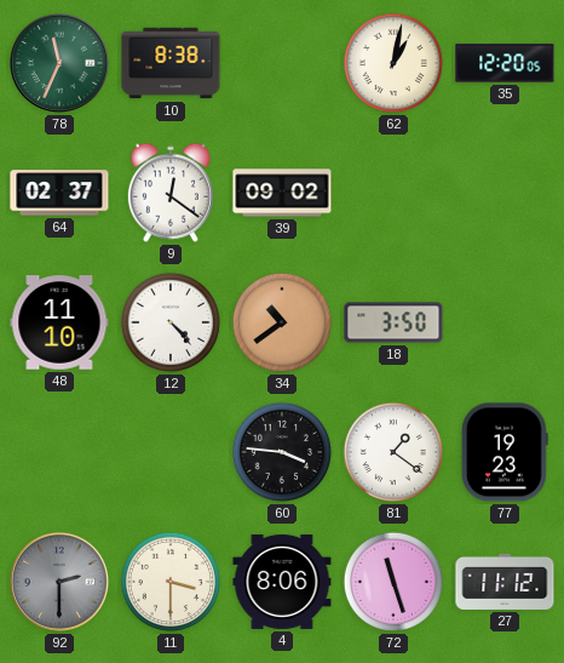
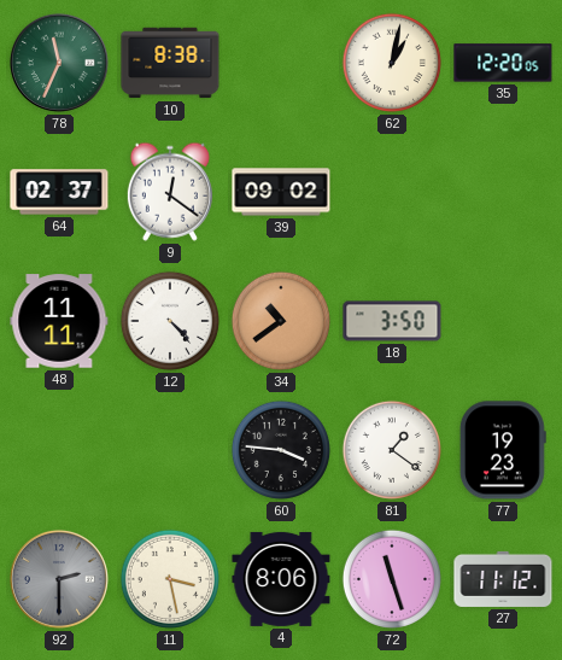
48: 11:10 -> 11:11 (59, 321)
11: 3:30 -> 3:28 (170, 579)
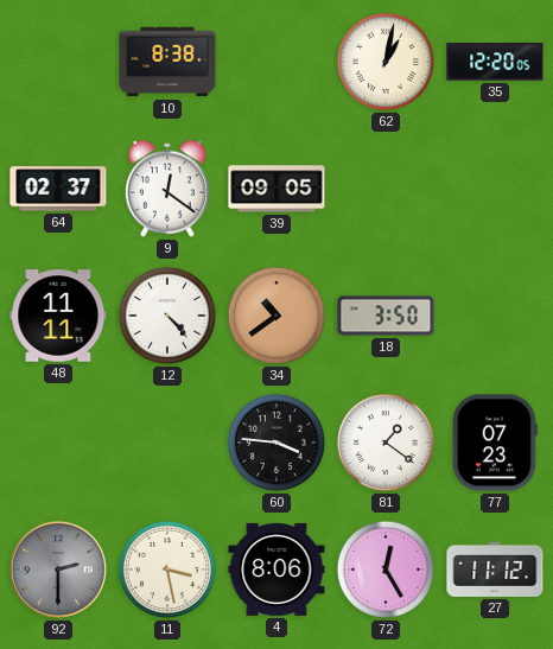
78: 11:34 -> none (59, 63)
39: 09:02 -> 09:05 (276, 189)
77: 19:23 -> 07:23 (495, 443)
72: 11:27 -> 12:25 (386, 570)
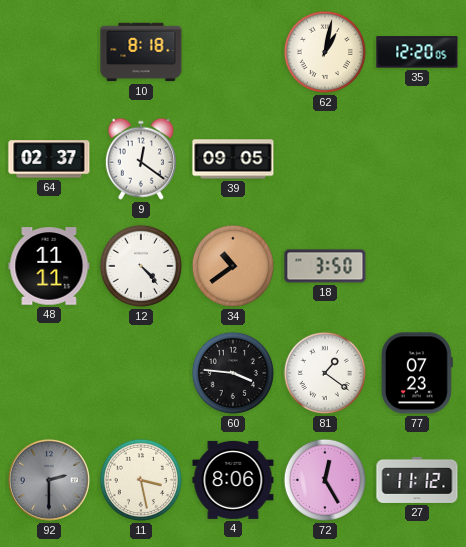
10: 8:38 -> 8:18 (141, 52)
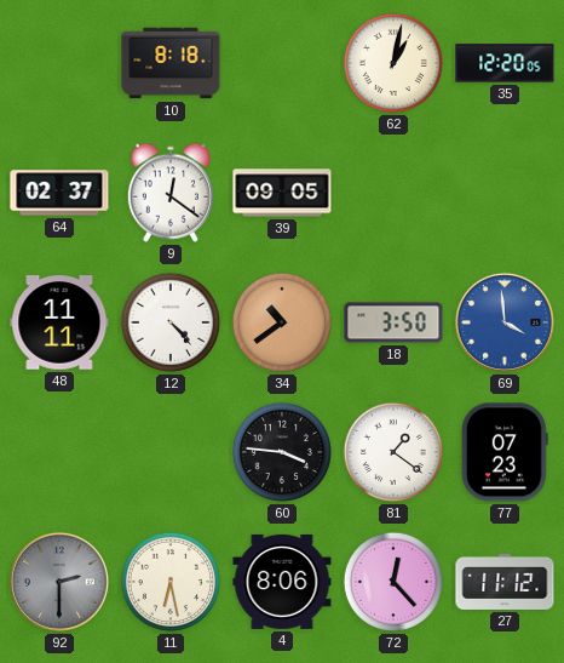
69: none -> 3:59 (505, 322)
11: 3:28 -> 6:28 (171, 582)
72: 12:25 -> 12:23 (393, 582)
